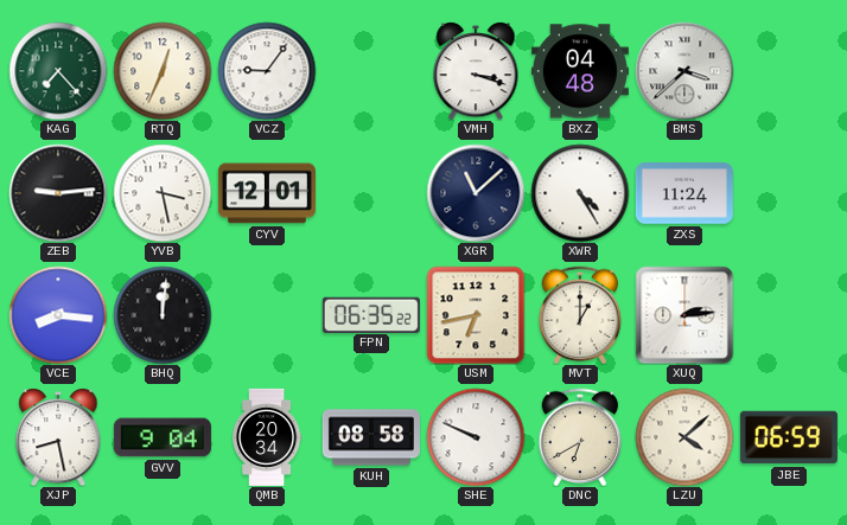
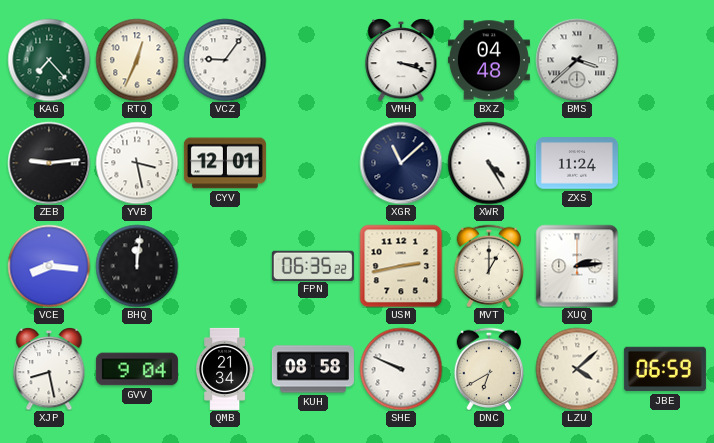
USM: 6:43 -> 2:43 (401, 266)
QMB: 20:34 -> 21:34 (226, 369)
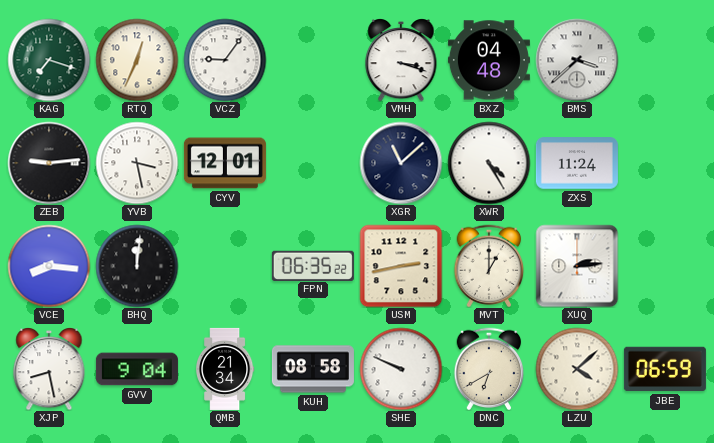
KAG: 7:23 -> 7:18 (49, 60)
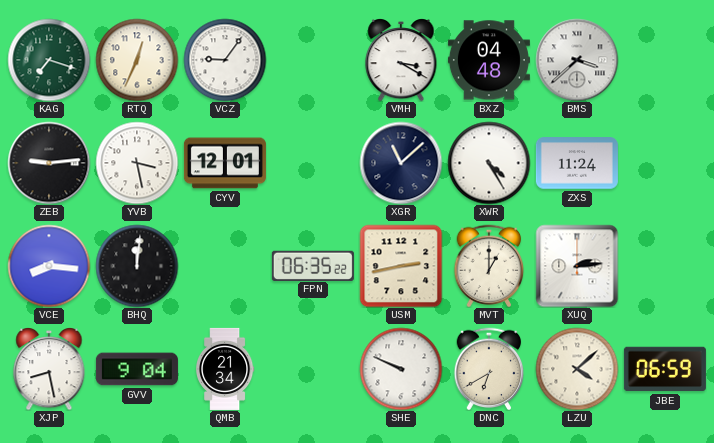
VMH: 3:18 -> 3:20 (401, 60)
KUH: 08:58 -> none (313, 369)
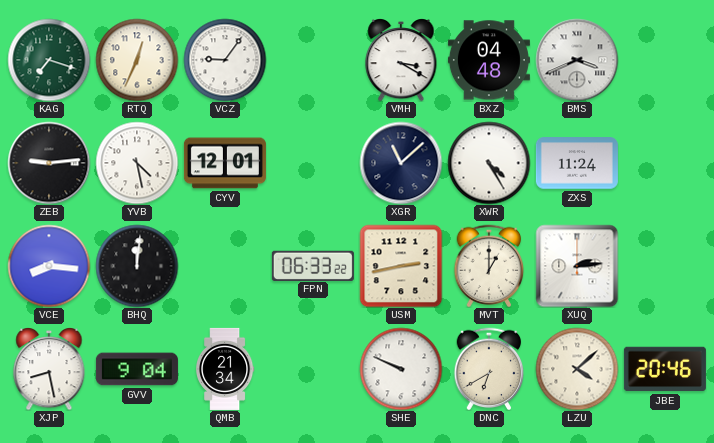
BMS: 3:38 -> 3:41 (577, 60)
YVB: 3:28 -> 4:28 (137, 163)
FPN: 06:35 -> 06:33 (313, 265)
JBE: 06:59 -> 20:46 (665, 369)
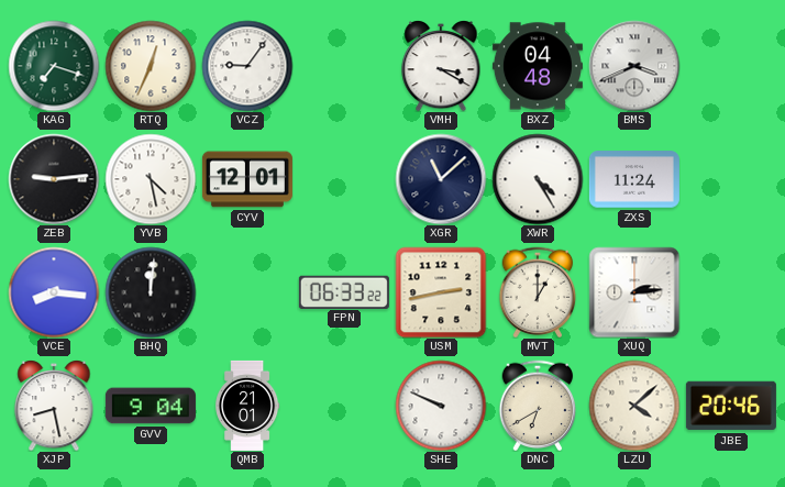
QMB: 21:34 -> 21:01 (248, 406)
